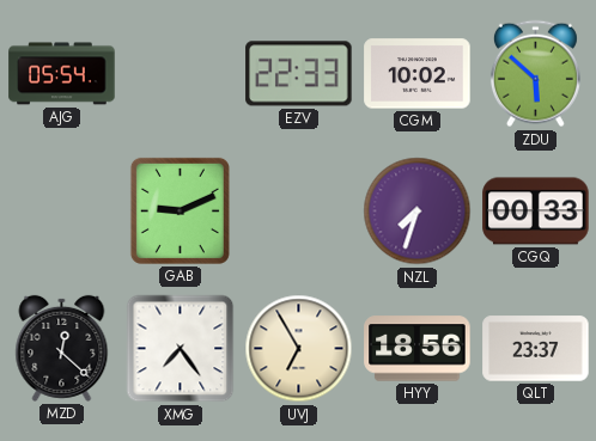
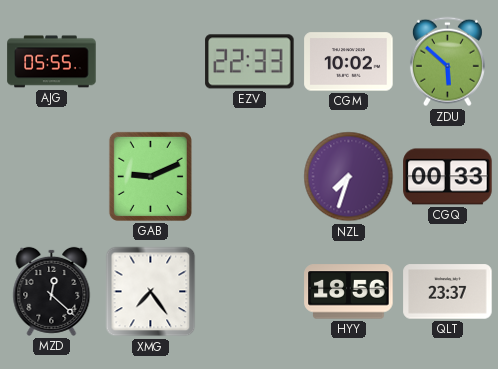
AJG: 05:54 -> 05:55 (52, 62)
UVJ: 6:55 -> none (299, 349)
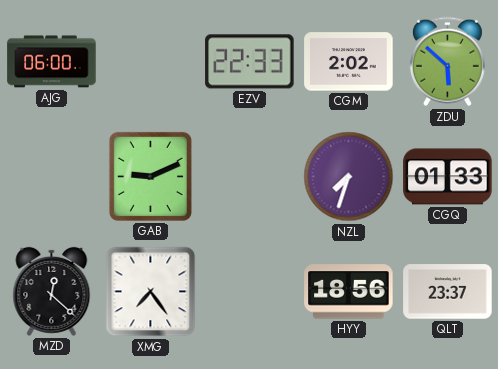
AJG: 05:55 -> 06:00 (52, 62)
CGM: 10:02 -> 2:02 (349, 62)
CGQ: 00:33 -> 01:33 (448, 177)
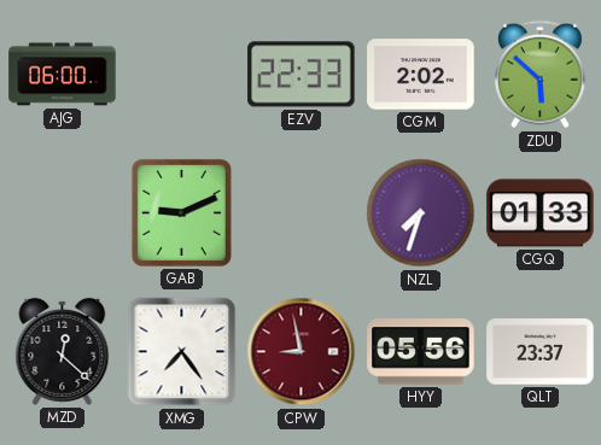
CPW: none -> 8:58 (302, 352)
HYY: 18:56 -> 05:56 (421, 352)
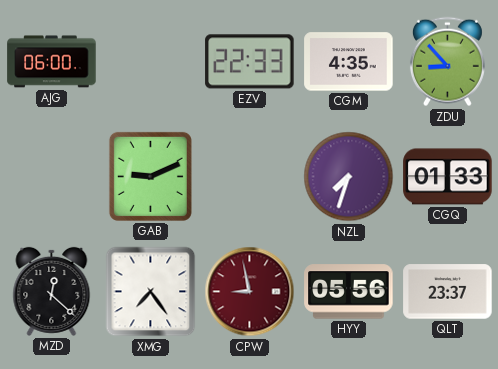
CGM: 2:02 -> 4:35 (349, 62)
ZDU: 5:52 -> 8:53 (447, 62)
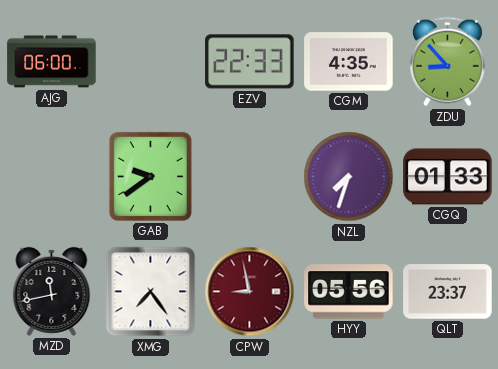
GAB: 9:11 -> 9:39 (150, 176)
MZD: 12:22 -> 11:43 (52, 291)
